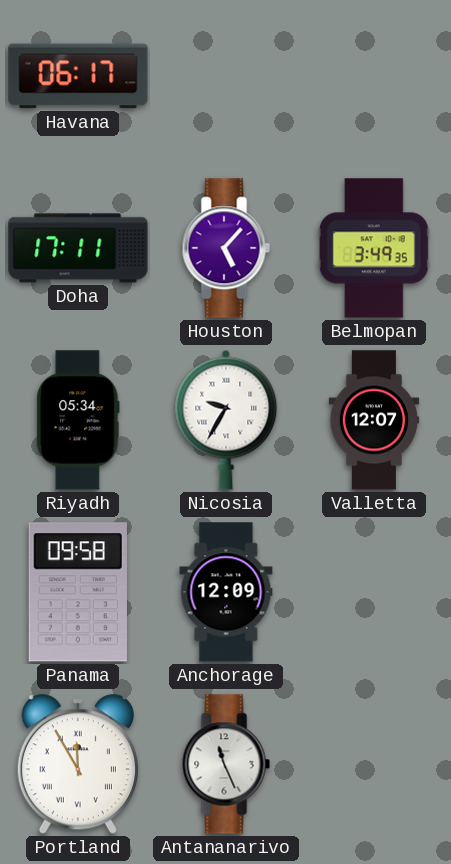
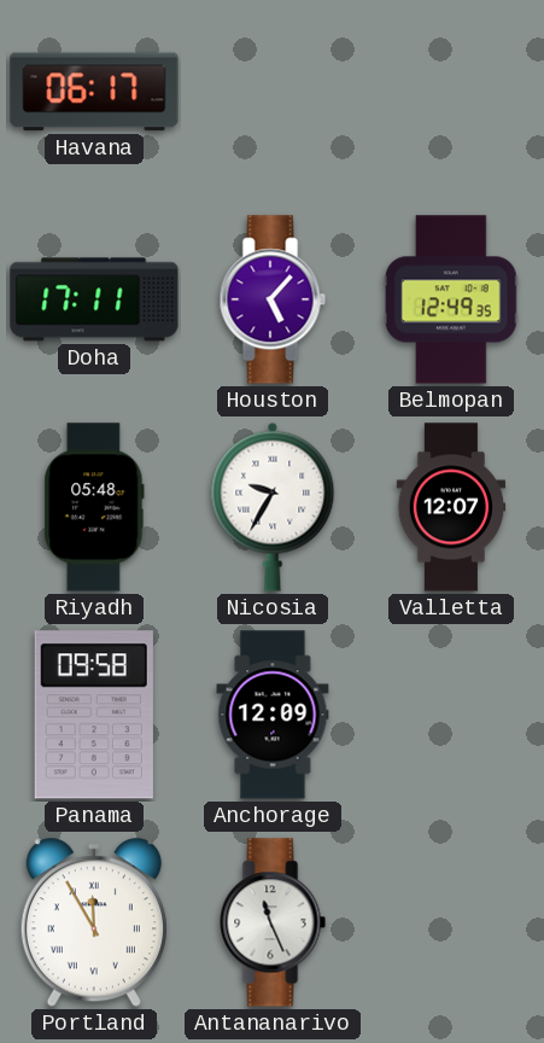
Belmopan: 3:49 -> 12:49 (451, 299)
Riyadh: 05:34 -> 05:48 (94, 507)
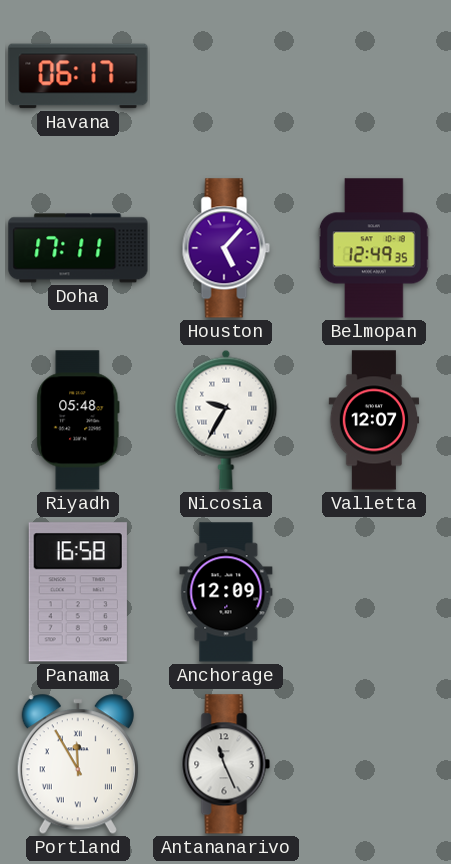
Panama: 09:58 -> 16:58 (78, 592)
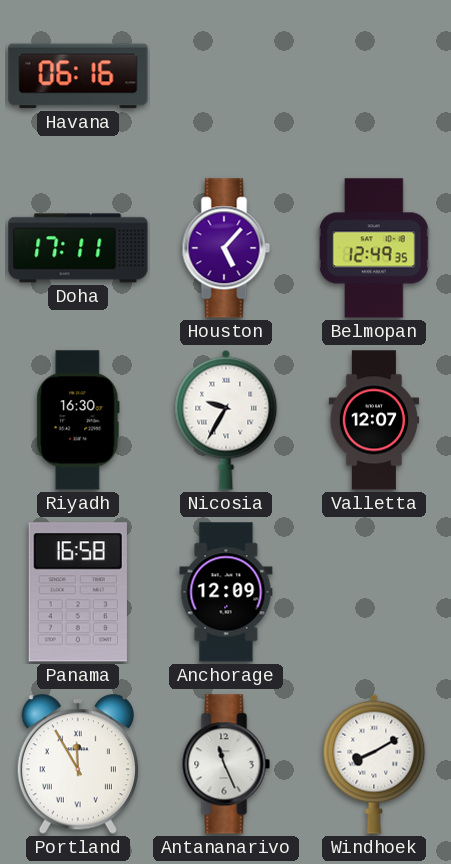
Havana: 06:17 -> 06:16 (78, 76)
Riyadh: 05:48 -> 16:30 (78, 420)
Windhoek: none -> 8:10 (374, 764)
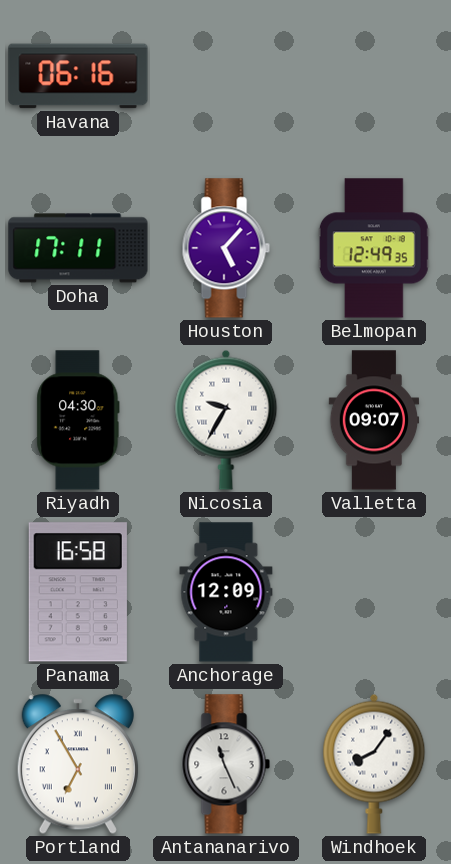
Riyadh: 16:30 -> 04:30 (78, 420)
Valletta: 12:07 -> 09:07 (374, 420)
Portland: 11:55 -> 6:55 (78, 765)
Windhoek: 8:10 -> 8:06 (374, 764)
